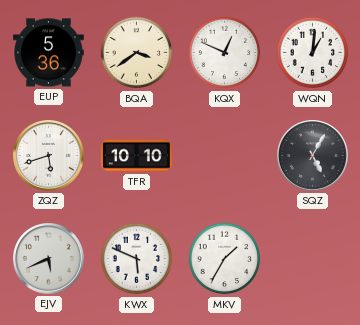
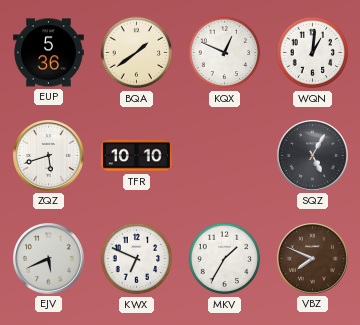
BQA: 3:39 -> 1:39 (137, 53)
KWX: 5:49 -> 6:49 (137, 259)
VBZ: none -> 7:49 (313, 259)
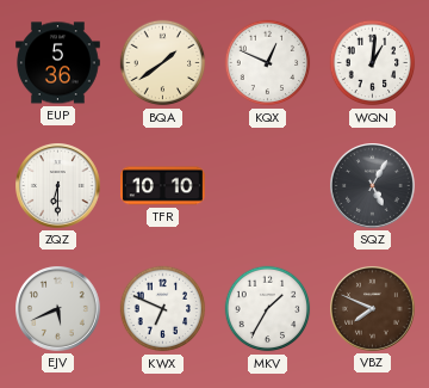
ZQZ: 5:42 -> 6:30 (58, 186)
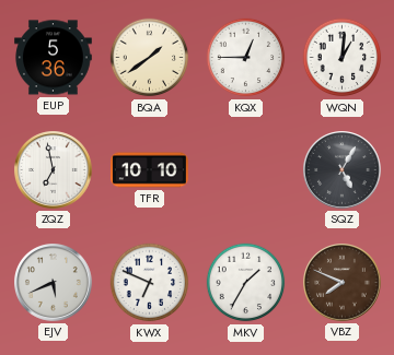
KQX: 12:49 -> 12:45 (246, 58)
ZQZ: 6:30 -> 6:58 (54, 170)
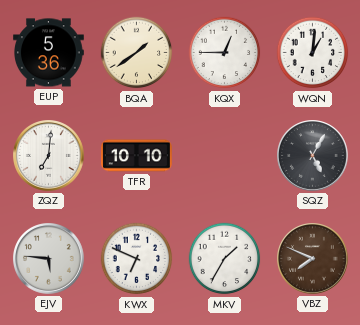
ZQZ: 6:58 -> 7:01 (49, 156)
EJV: 5:41 -> 5:46 (49, 259)
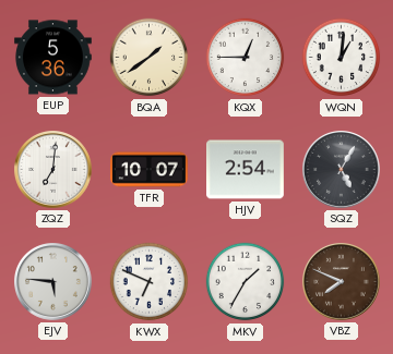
TFR: 10:10 -> 10:07 (150, 170)
HJV: none -> 2:54 (246, 170)
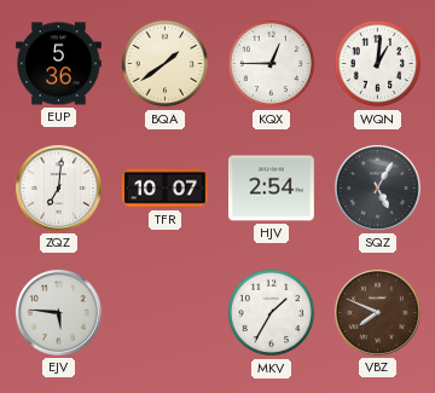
KWX: 6:49 -> none (150, 282)
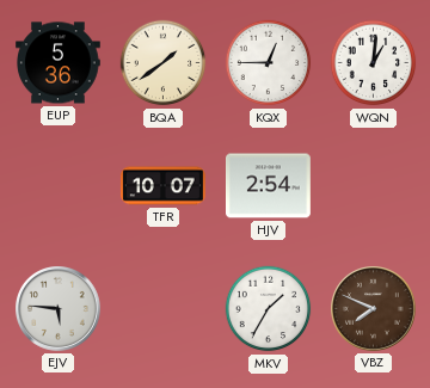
ZQZ: 7:01 -> none (59, 189)
SQZ: 5:05 -> none (378, 189)
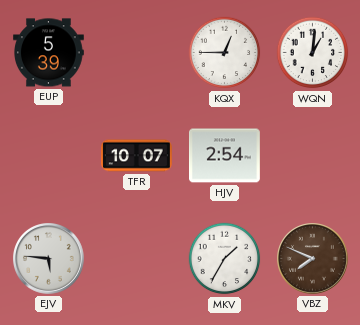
EUP: 5:36 -> 5:39 (49, 53)
BQA: 1:39 -> none (164, 63)
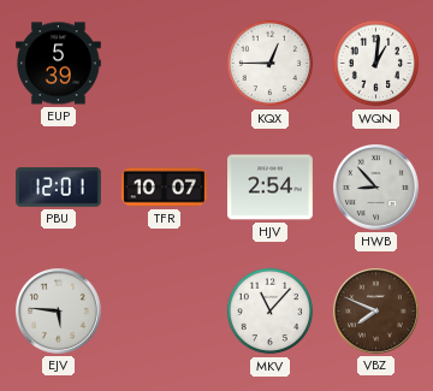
PBU: none -> 12:01 (59, 188)
HWB: none -> 8:53 (376, 188)
MKV: 1:35 -> 11:07 (271, 312)
